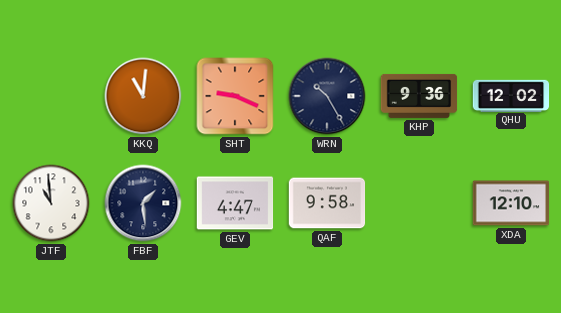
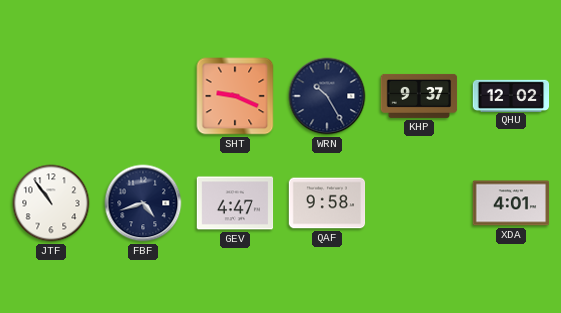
KKQ: 11:01 -> none (143, 96)
KHP: 9:36 -> 9:37 (419, 96)
JTF: 10:59 -> 10:54 (51, 203)
FBF: 1:29 -> 4:42 (143, 203)
XDA: 12:10 -> 4:01 (511, 203)
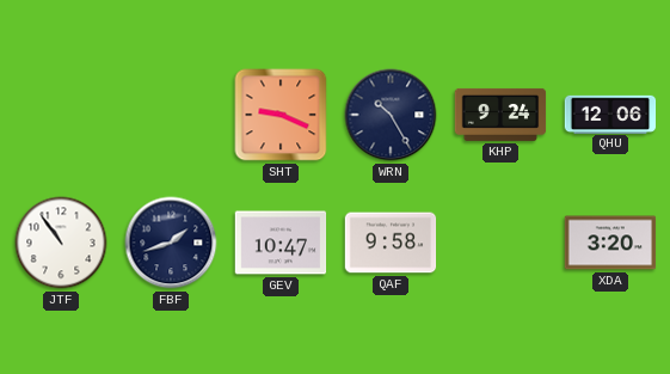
KHP: 9:37 -> 9:24 (500, 115)
QHU: 12:02 -> 12:06 (610, 114)
FBF: 4:42 -> 1:42 (171, 243)
GEV: 4:47 -> 10:47 (281, 243)
XDA: 4:01 -> 3:20 (610, 243)
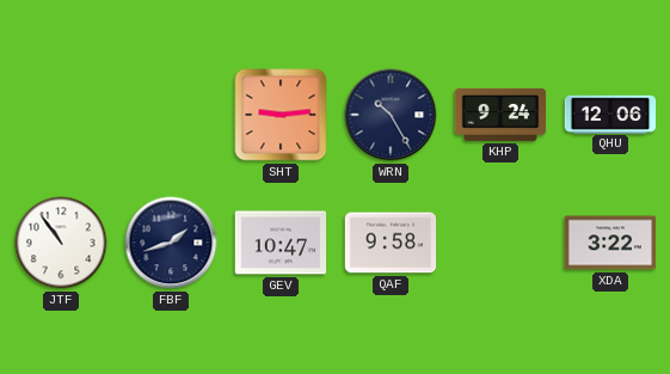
SHT: 9:19 -> 9:14 (281, 115)
XDA: 3:20 -> 3:22 (610, 243)
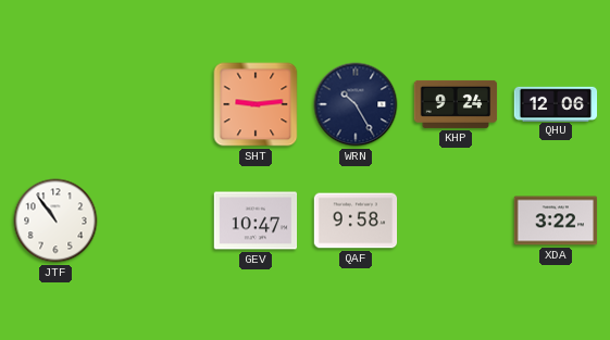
FBF: 1:42 -> none (171, 243)
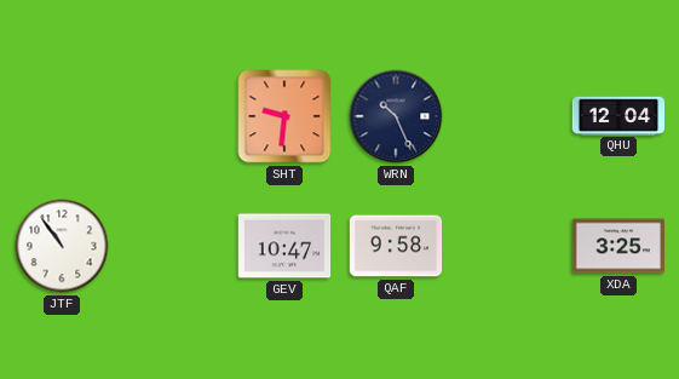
SHT: 9:14 -> 9:31 (284, 116)
WRN: 10:25 -> 10:26 (396, 116)
KHP: 9:24 -> none (456, 104)
QHU: 12:06 -> 12:04 (618, 115)
XDA: 3:22 -> 3:25 (618, 246)
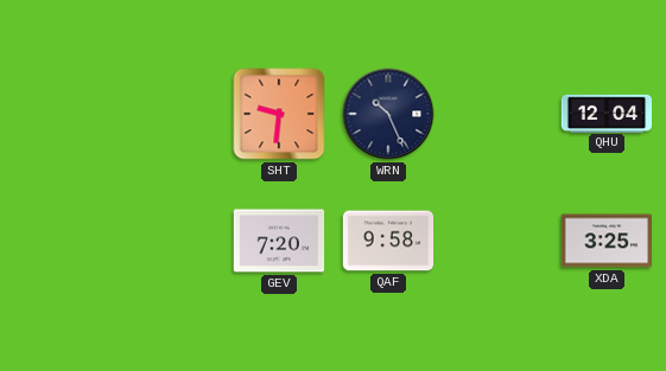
JTF: 10:54 -> none (62, 246)
GEV: 10:47 -> 7:20 (279, 241)
